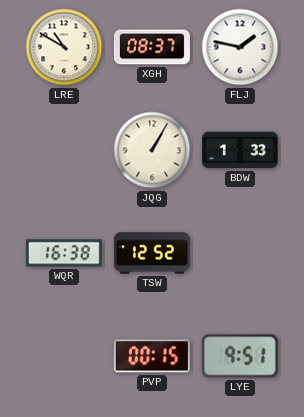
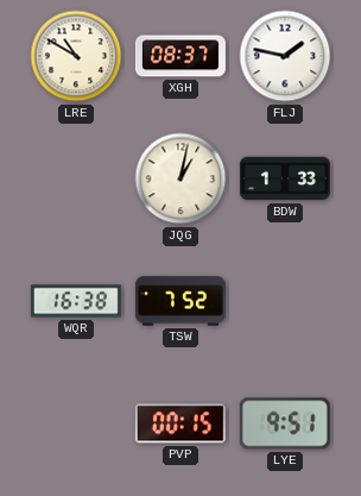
JQG: 1:05 -> 1:02 (180, 178)
TSW: 12:52 -> 7:52 (180, 301)
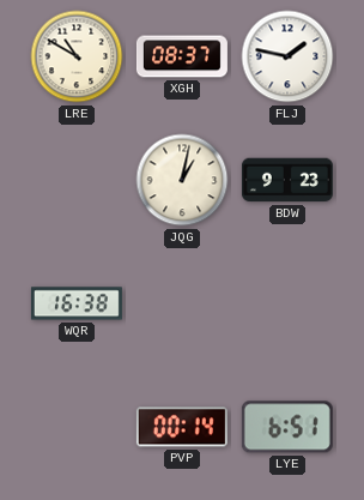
BDW: 1:33 -> 9:23 (287, 180)
TSW: 7:52 -> none (180, 301)
PVP: 00:15 -> 00:14 (182, 427)
LYE: 9:51 -> 6:51 (287, 427)
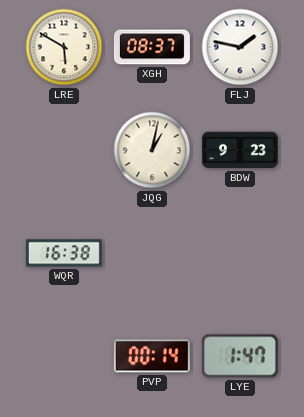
LRE: 10:50 -> 5:50 (64, 47)
LYE: 6:51 -> 1:47 (240, 356)
